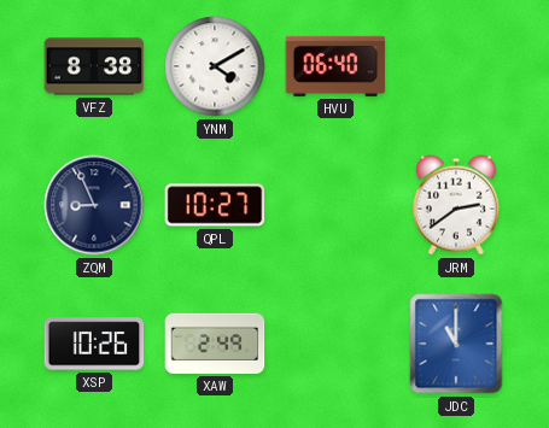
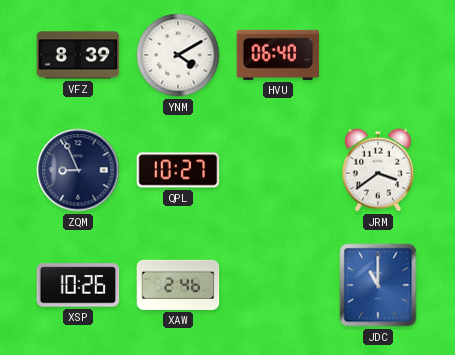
VFZ: 8:38 -> 8:39 (78, 55)
JRM: 2:39 -> 3:39 (378, 170)
XAW: 2:49 -> 2:46 (178, 285)
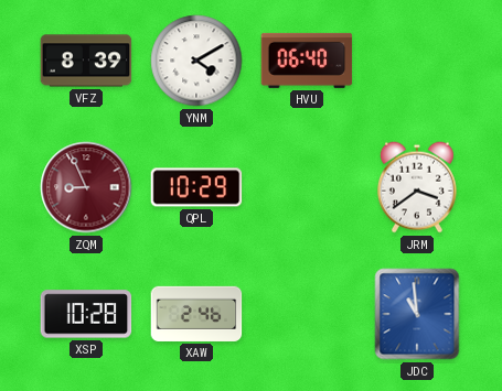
ZQM dial: navy -> burgundy (86, 187)
QPL: 10:27 -> 10:29 (196, 187)
XSP: 10:26 -> 10:28 (86, 314)
JDC: 11:00 -> 10:59 (417, 314)
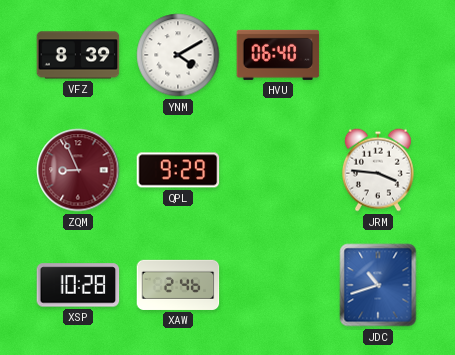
QPL: 10:29 -> 9:29 (178, 170)
JRM: 3:39 -> 3:46 (378, 170)
JDC: 10:59 -> 10:42 (378, 285)
